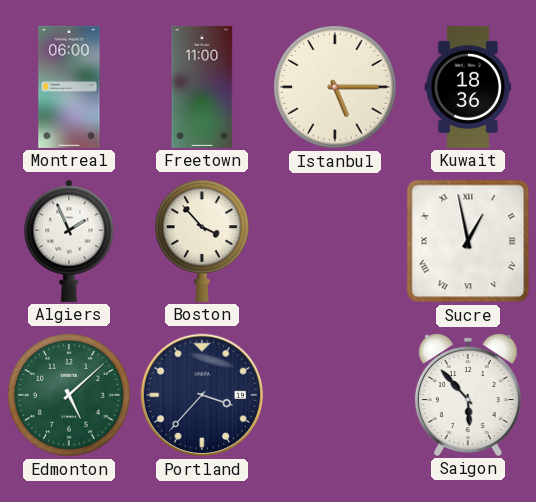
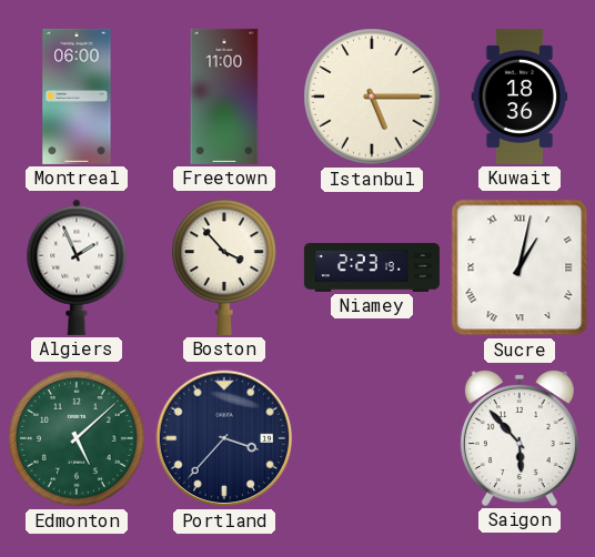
Niamey: none -> 2:23 (372, 267)
Sucre: 12:58 -> 1:02 (520, 267)
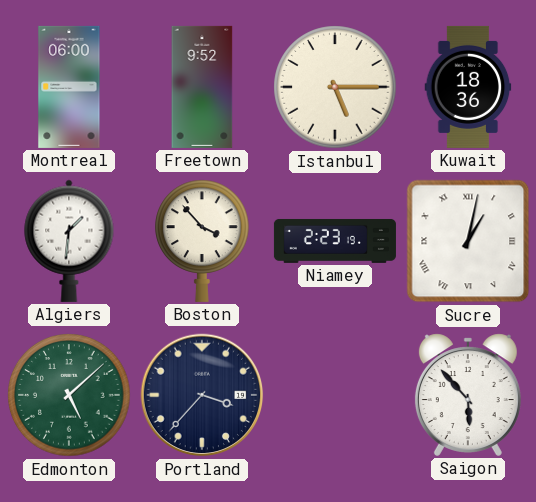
Freetown: 11:00 -> 9:52 (202, 87)
Algiers: 1:56 -> 1:31 (69, 241)
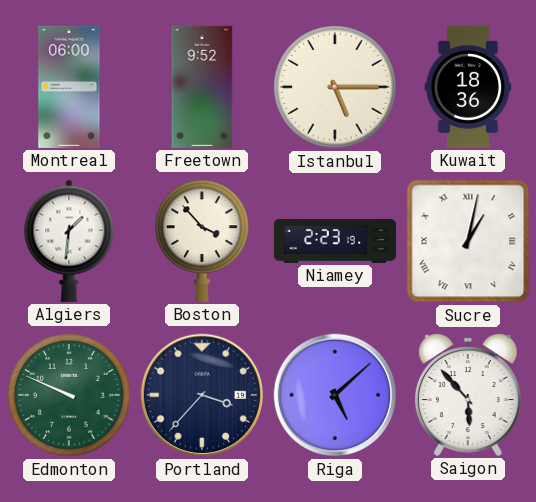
Edmonton: 5:08 -> 9:49 (69, 395)
Riga: none -> 5:08 (335, 395)
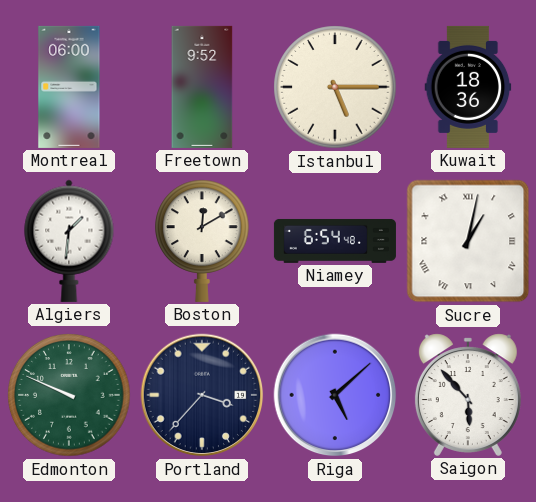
Boston: 3:53 -> 12:10 (203, 241)
Niamey: 2:23 -> 6:54 (335, 241)
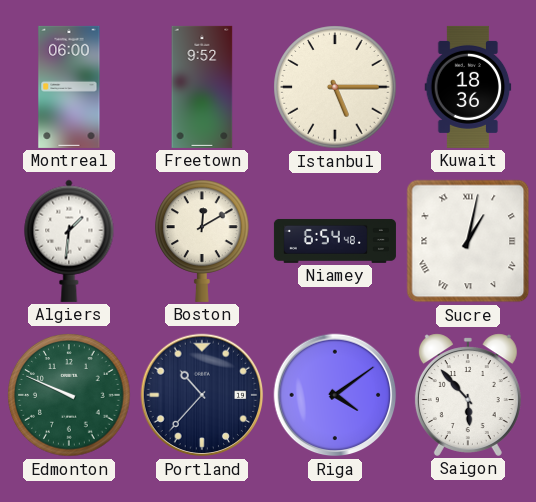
Portland: 3:37 -> 10:37 (202, 395)
Riga: 5:08 -> 4:09 (335, 395)
